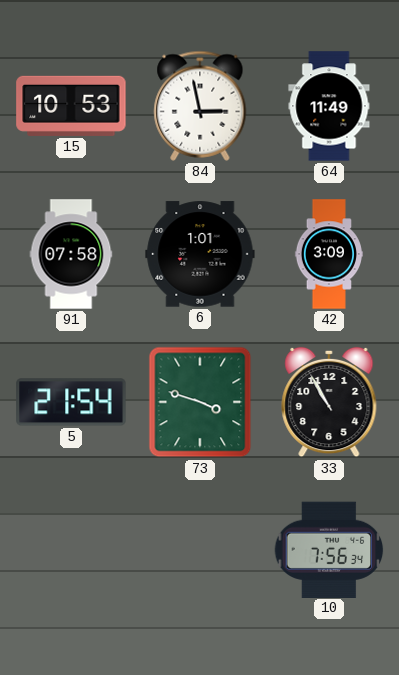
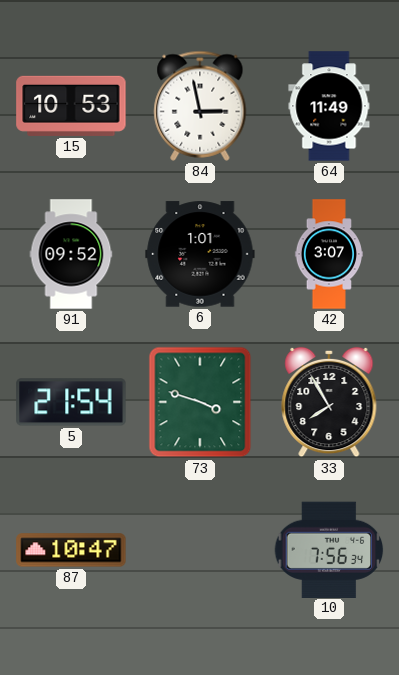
91: 07:58 -> 09:52 (71, 254)
42: 3:09 -> 3:07 (328, 254)
33: 10:55 -> 7:55 (329, 402)
87: none -> 10:47 (71, 550)
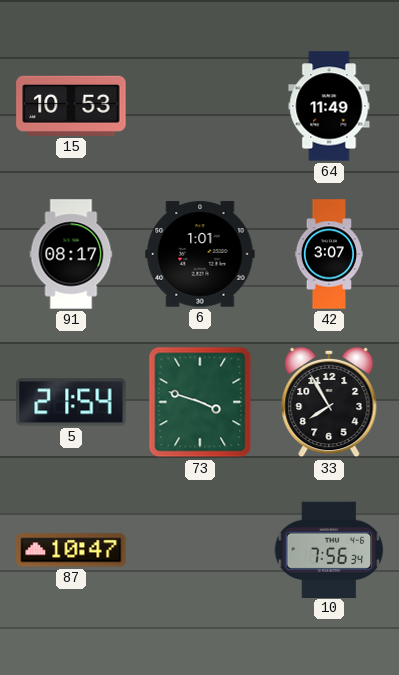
84: 2:58 -> none (200, 106)
91: 09:52 -> 08:17 (71, 254)
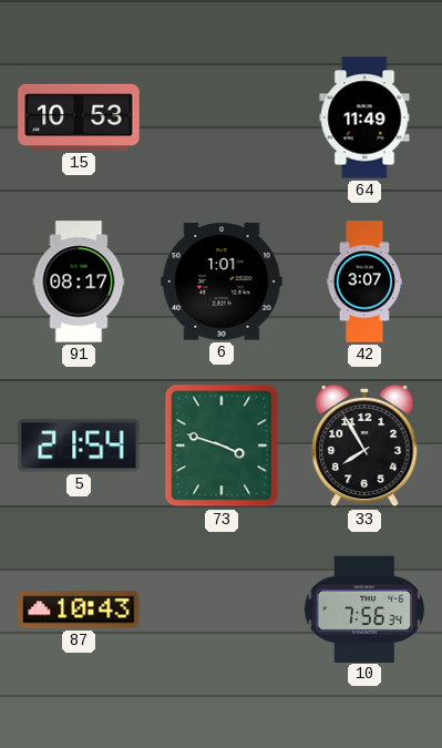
87: 10:47 -> 10:43 (79, 609)
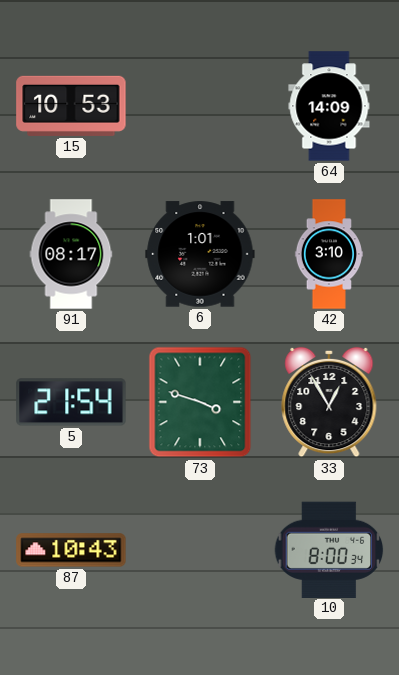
64: 11:49 -> 14:09 (329, 106)
42: 3:07 -> 3:10 (328, 254)
33: 7:55 -> 12:55 (329, 402)
10: 7:56 -> 8:00 (329, 549)
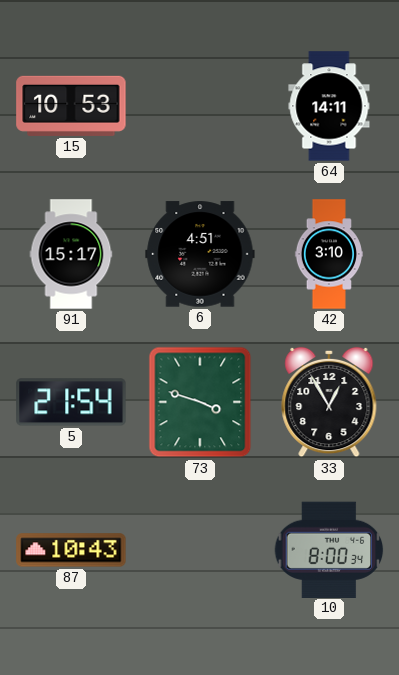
64: 14:09 -> 14:11 (329, 106)
91: 08:17 -> 15:17 (71, 254)
6: 1:01 -> 4:51 (200, 254)
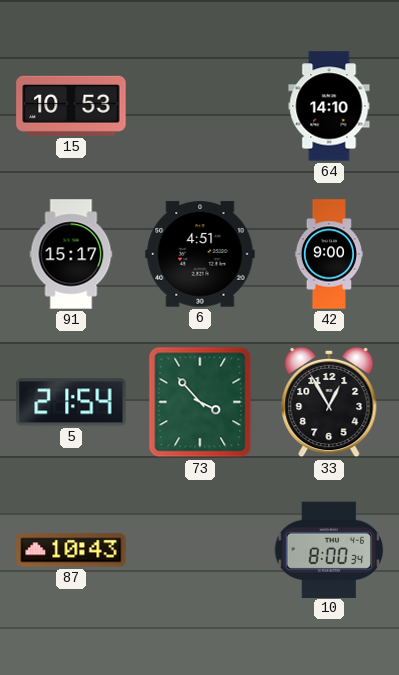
64: 14:11 -> 14:10 (329, 106)
42: 3:10 -> 9:00 (328, 254)
73: 3:48 -> 3:53 (200, 402)
